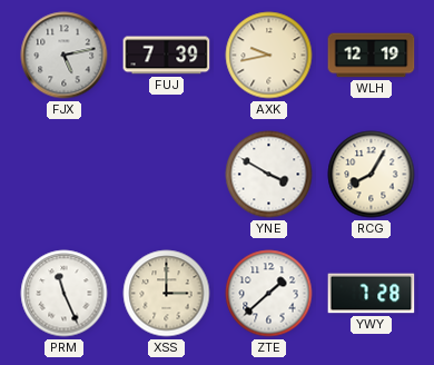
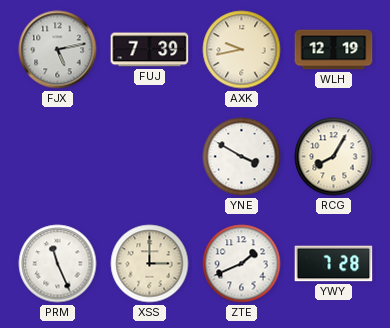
ZTE: 1:38 -> 1:41 (242, 264)
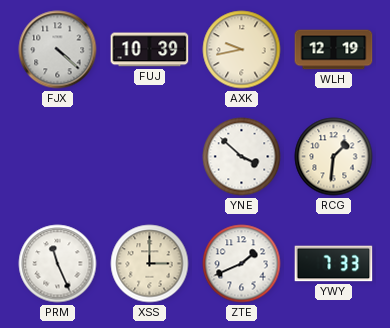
FJX: 5:13 -> 4:22 (58, 50)
FUJ: 7:39 -> 10:39 (150, 50)
YNE: 3:50 -> 3:52 (242, 157)
RCG: 8:05 -> 1:31 (334, 157)
YWY: 7:28 -> 7:33 (334, 264)
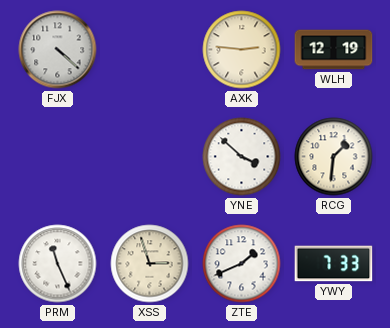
FUJ: 10:39 -> none (150, 50)
AXK: 9:43 -> 2:46 (242, 50)
XSS: 3:00 -> 2:57 (150, 264)
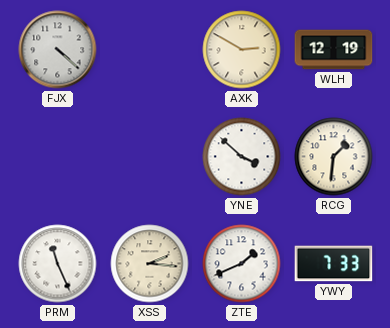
AXK: 2:46 -> 2:50 (242, 50)
XSS: 2:57 -> 2:16 (150, 264)
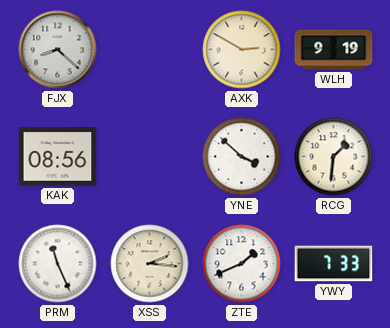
FJX: 4:22 -> 8:22 (58, 50)
WLH: 12:19 -> 9:19 (334, 50)
KAK: none -> 08:56 (58, 157)
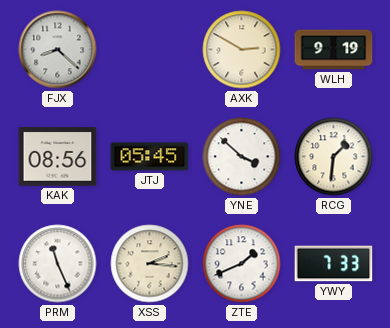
JTJ: none -> 05:45 (150, 157)
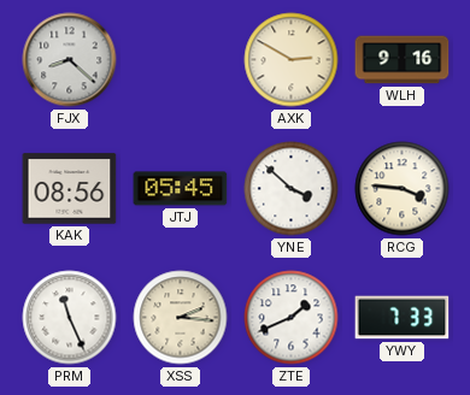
WLH: 9:19 -> 9:16 (403, 60)
RCG: 1:31 -> 3:46 (403, 189)
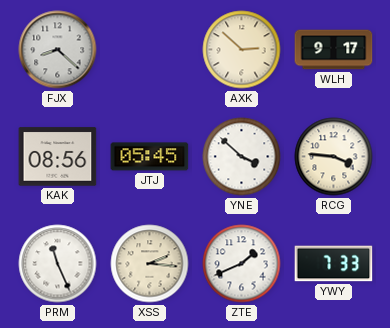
AXK: 2:50 -> 2:52 (242, 50)
WLH: 9:16 -> 9:17 (334, 50)
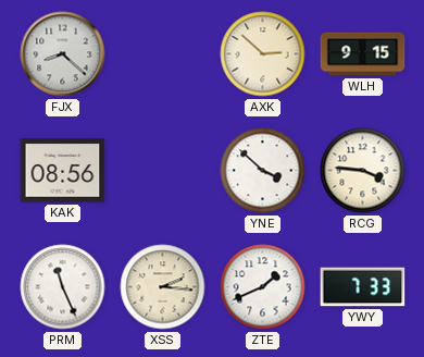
WLH: 9:17 -> 9:15 (363, 54)
JTJ: 05:45 -> none (150, 157)
